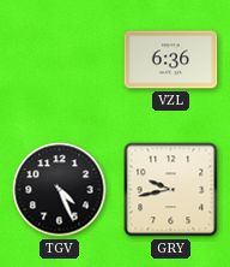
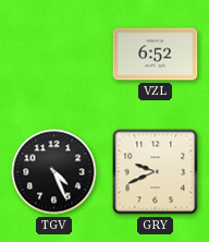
VZL: 6:36 -> 6:52 (156, 55)
GRY: 9:43 -> 9:41 (156, 172)
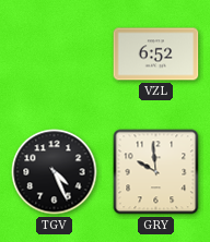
GRY: 9:41 -> 9:59 (156, 172)
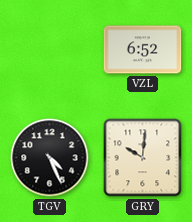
GRY: 9:59 -> 10:01 (143, 158)
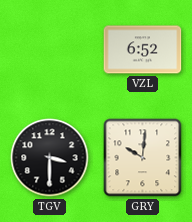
TGV: 4:26 -> 3:30 (50, 158)
